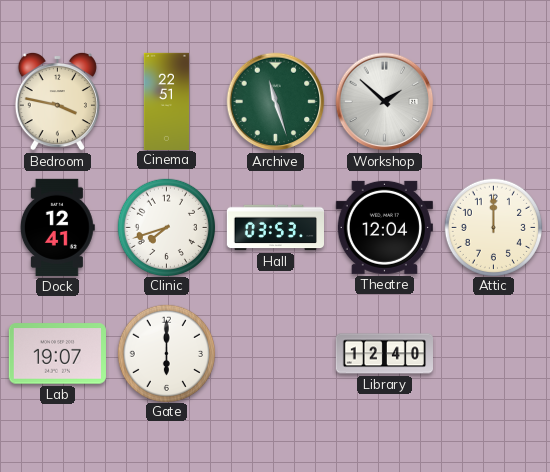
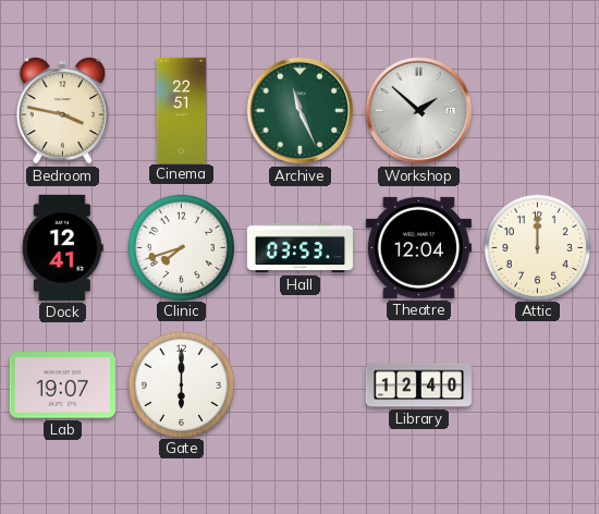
Archive: 11:27 -> 11:26 (301, 111)
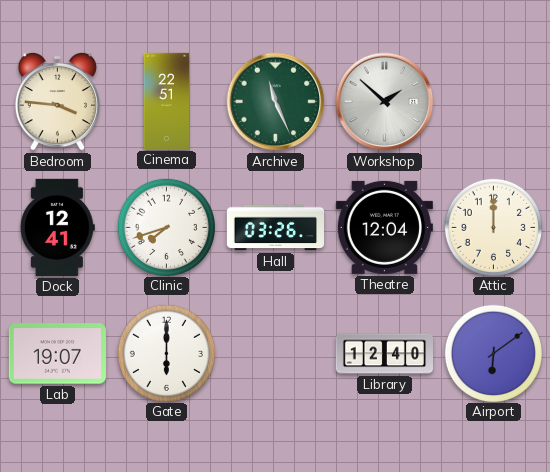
Bedroom: 3:47 -> 3:46 (57, 101)
Hall: 03:53 -> 03:26 (275, 228)
Airport: none -> 6:09 (493, 353)
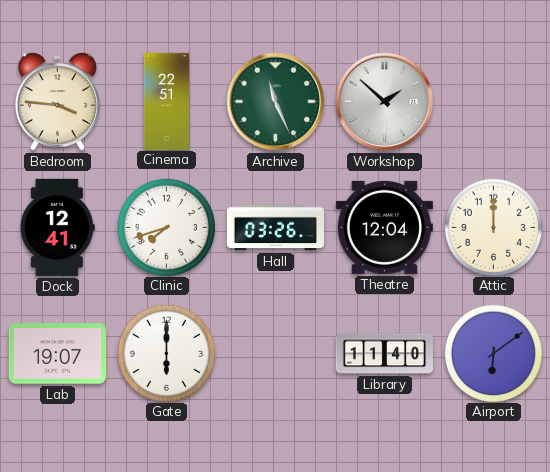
Library: 12:40 -> 11:40 (384, 354)
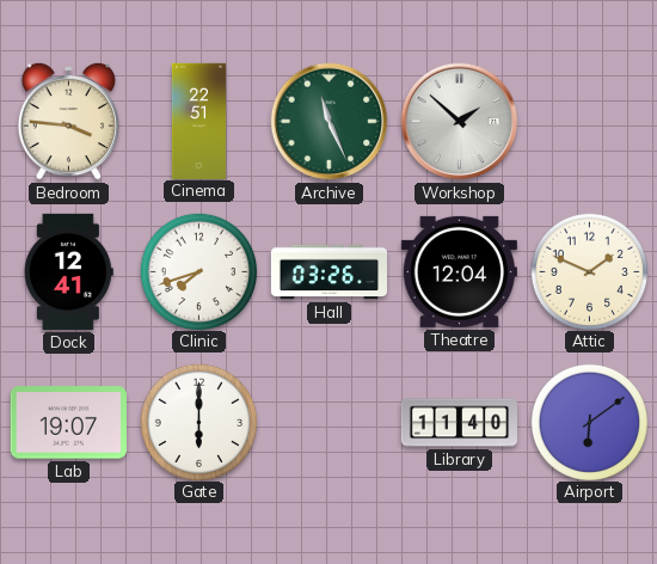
Attic: 12:00 -> 1:49 (589, 271)
